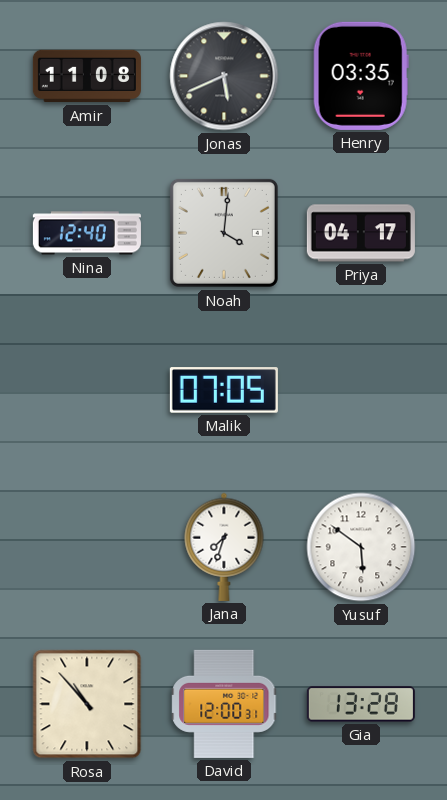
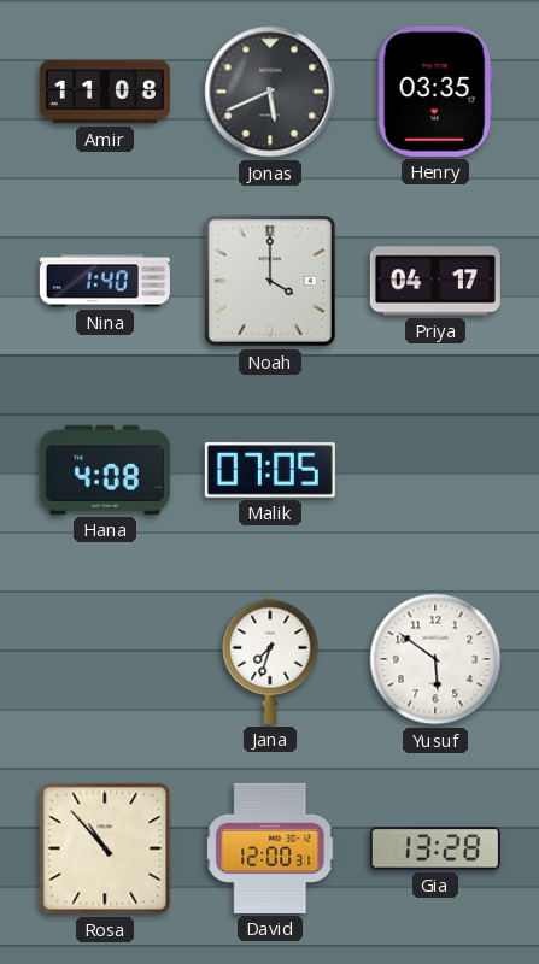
Nina: 12:40 -> 1:40 (105, 281)
Noah: 4:01 -> 4:00 (270, 281)
Hana: none -> 4:08 (105, 470)
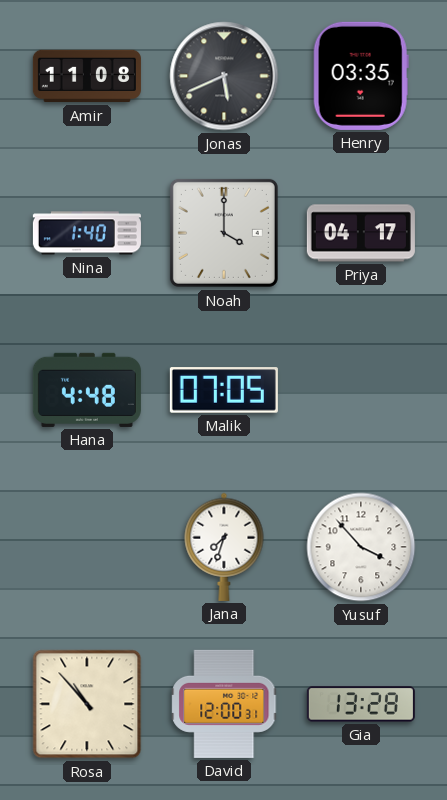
Hana: 4:08 -> 4:48 (87, 390)
Yusuf: 5:51 -> 3:53 (361, 547)
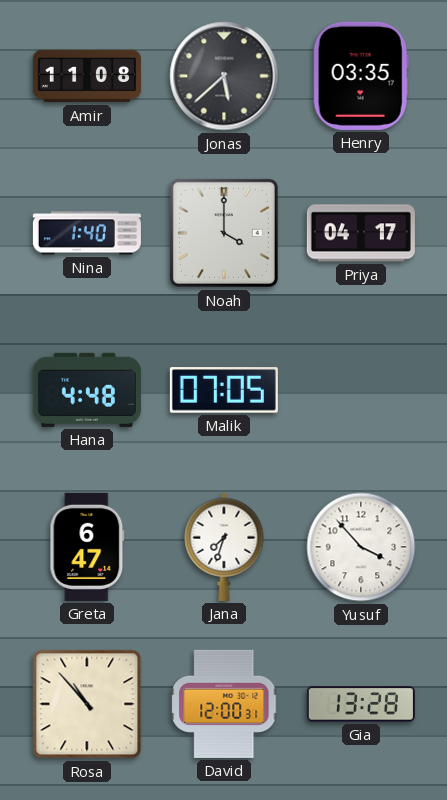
Jonas: 5:41 -> 5:38 (224, 76)
Greta: none -> 6:47 (87, 547)
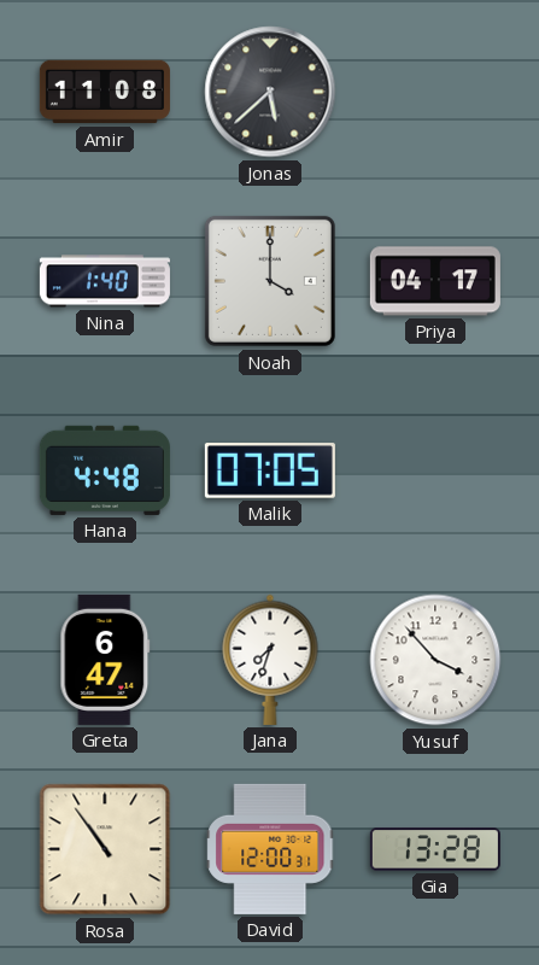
Henry: 03:35 -> none (361, 76)
Rosa: 10:53 -> 10:54 (105, 849)
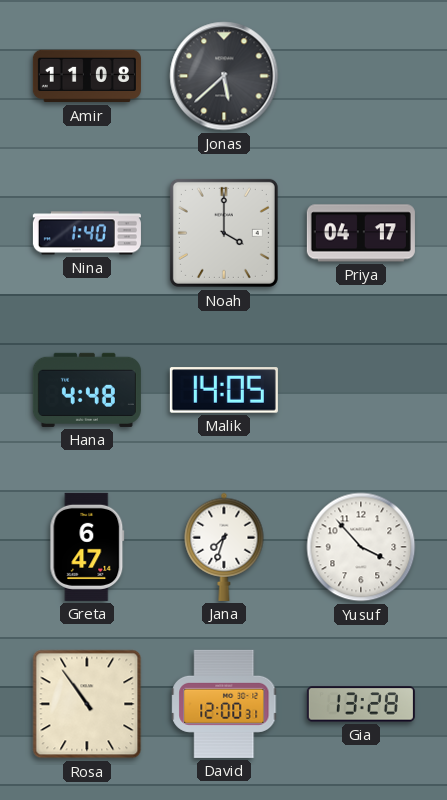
Malik: 07:05 -> 14:05 (224, 390)
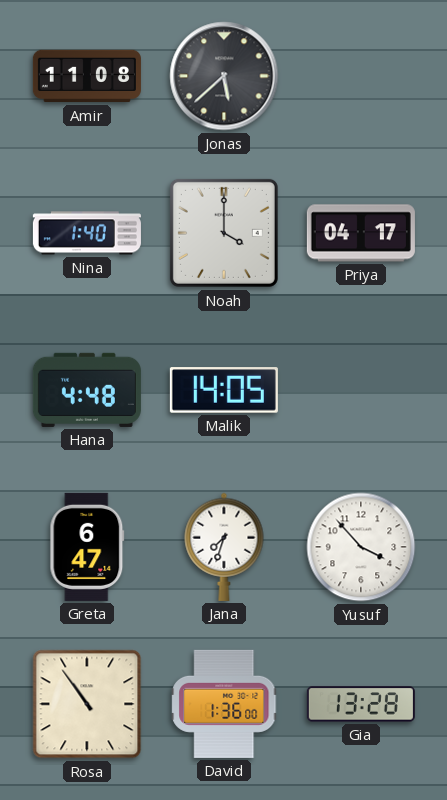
David: 12:00 -> 1:36 (225, 704)
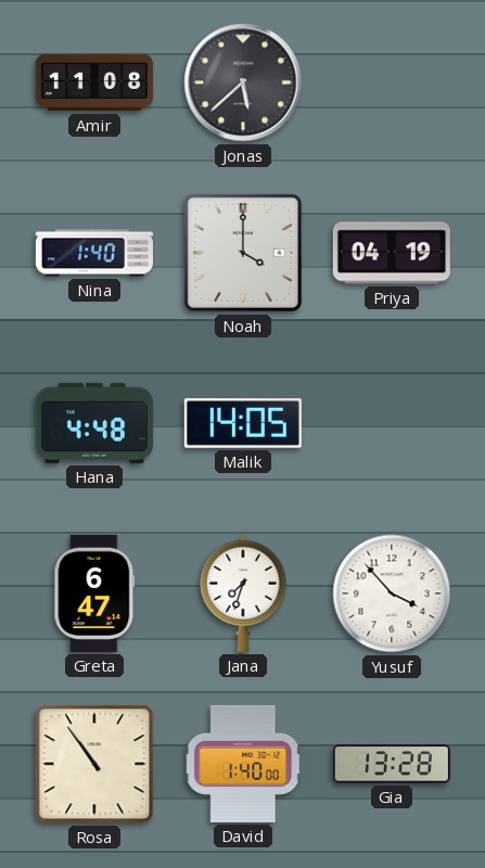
Priya: 04:17 -> 04:19 (392, 253)
David: 1:36 -> 1:40 (244, 764)
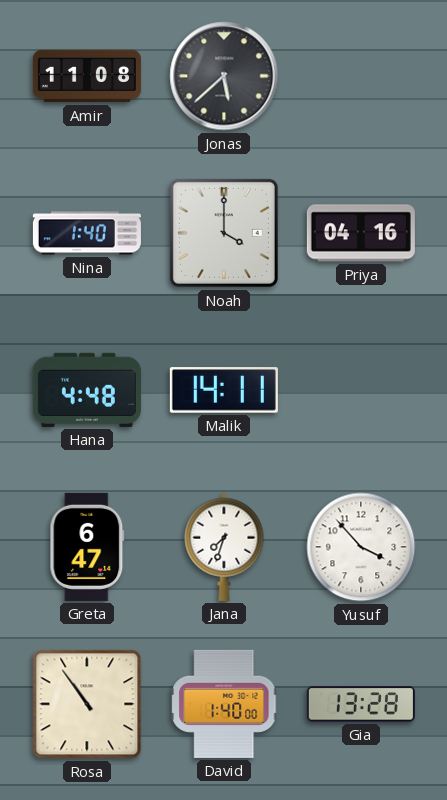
Priya: 04:19 -> 04:16 (361, 233)
Malik: 14:05 -> 14:11 (224, 390)
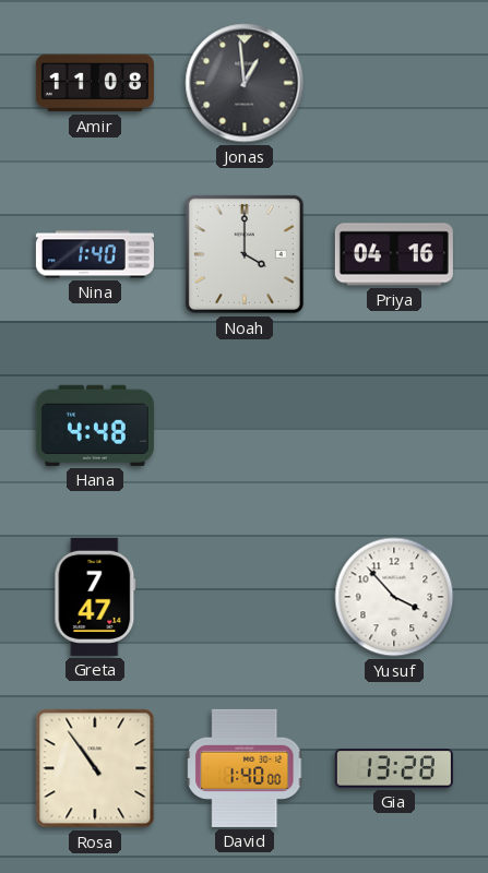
Jonas: 5:38 -> 12:59 (245, 83)
Malik: 14:11 -> none (224, 390)
Greta: 6:47 -> 7:47 (95, 597)
Jana: 7:33 -> none (224, 547)
